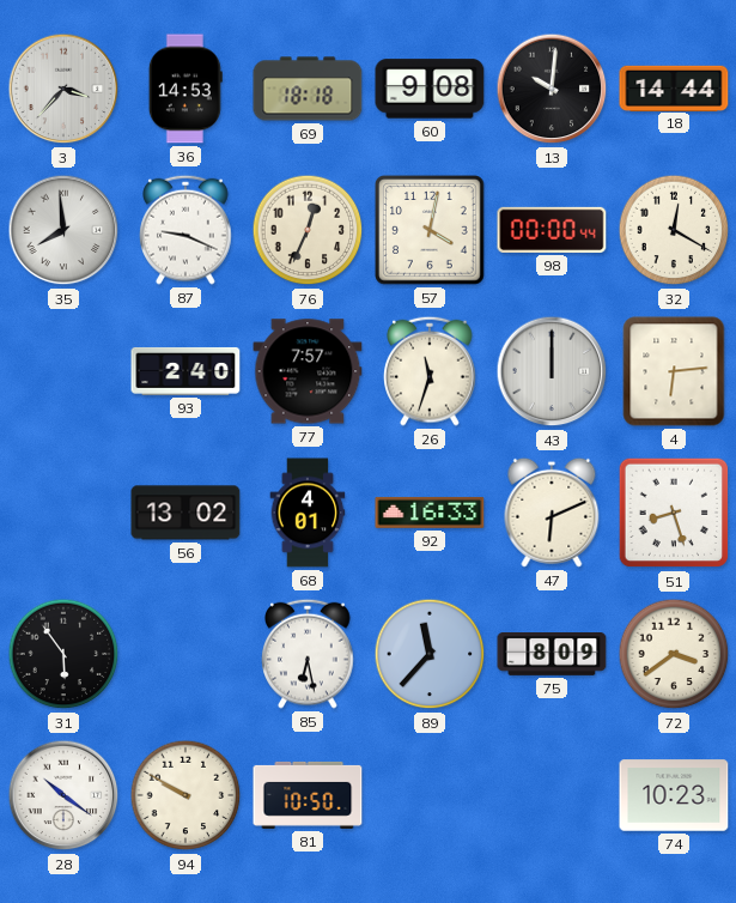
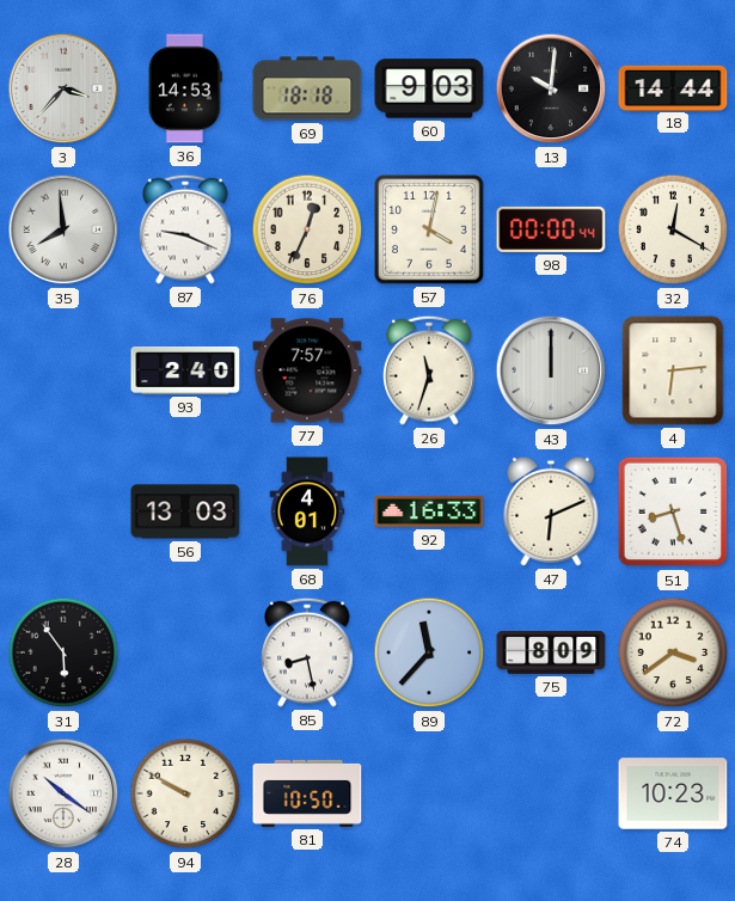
60: 9:08 -> 9:03 (429, 88)
56: 13:02 -> 13:03 (185, 511)
85: 6:28 -> 8:28 (307, 652)
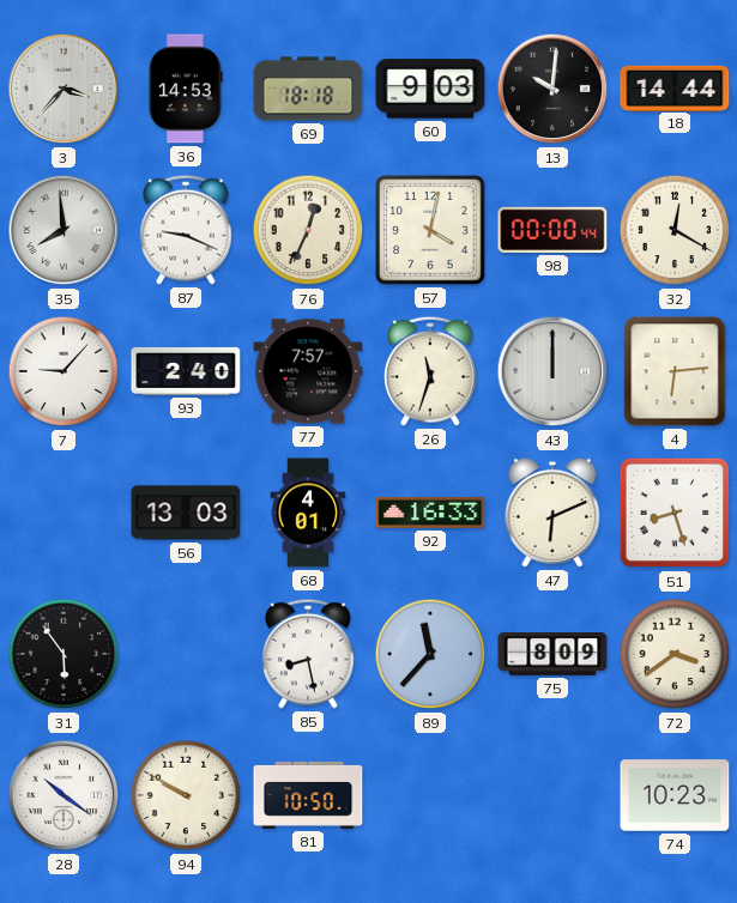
7: none -> 9:07 (64, 371)
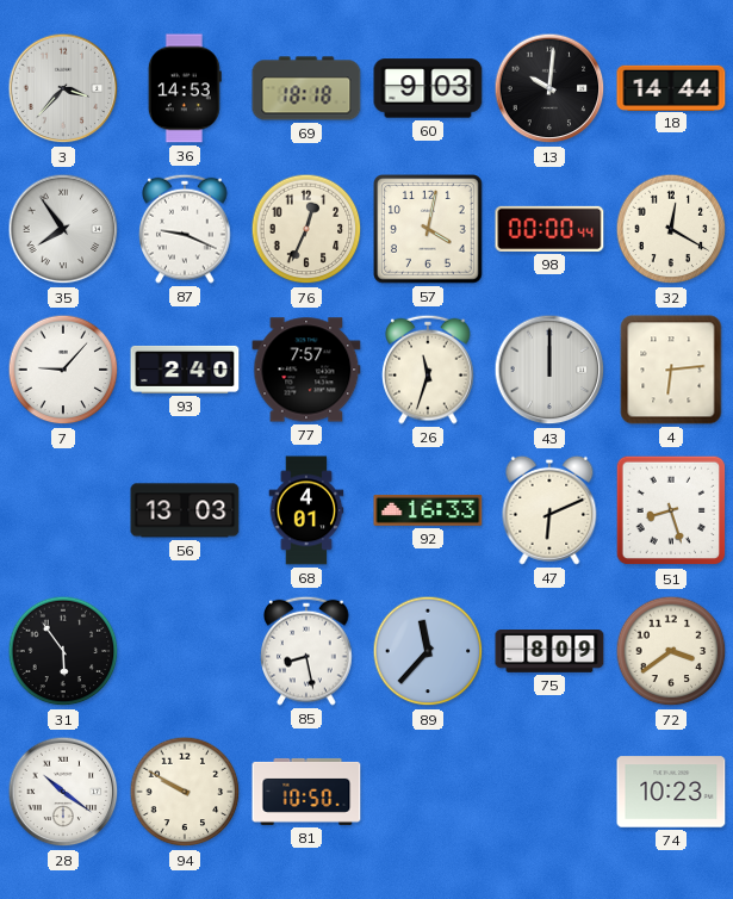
35: 7:59 -> 7:54 (63, 229)
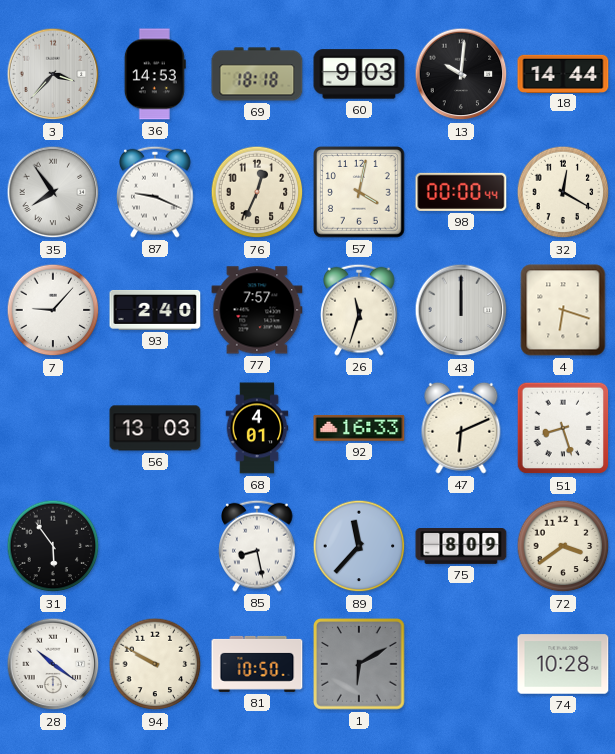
4: 6:14 -> 6:18 (563, 310)
1: none -> 6:10 (360, 665)
74: 10:23 -> 10:28 (563, 664)
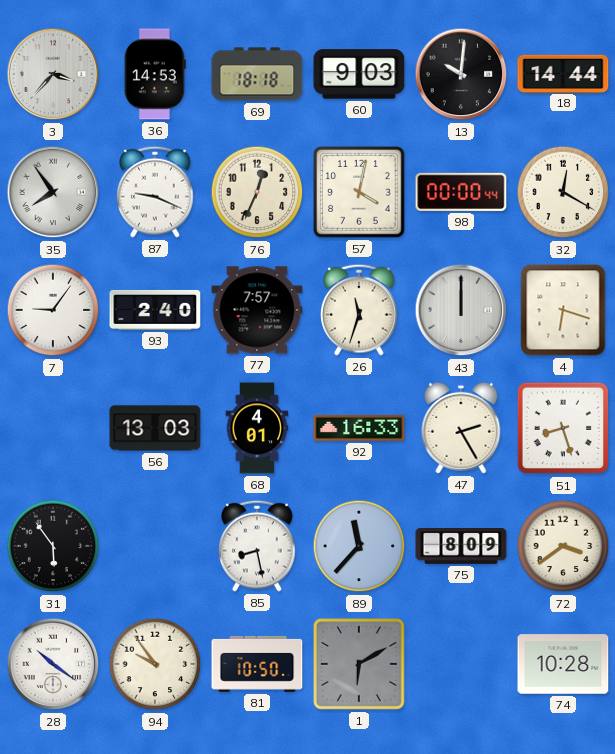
7: 9:07 -> 9:06 (53, 310)
47: 6:11 -> 2:25 (461, 428)
94: 9:50 -> 9:54 (155, 664)
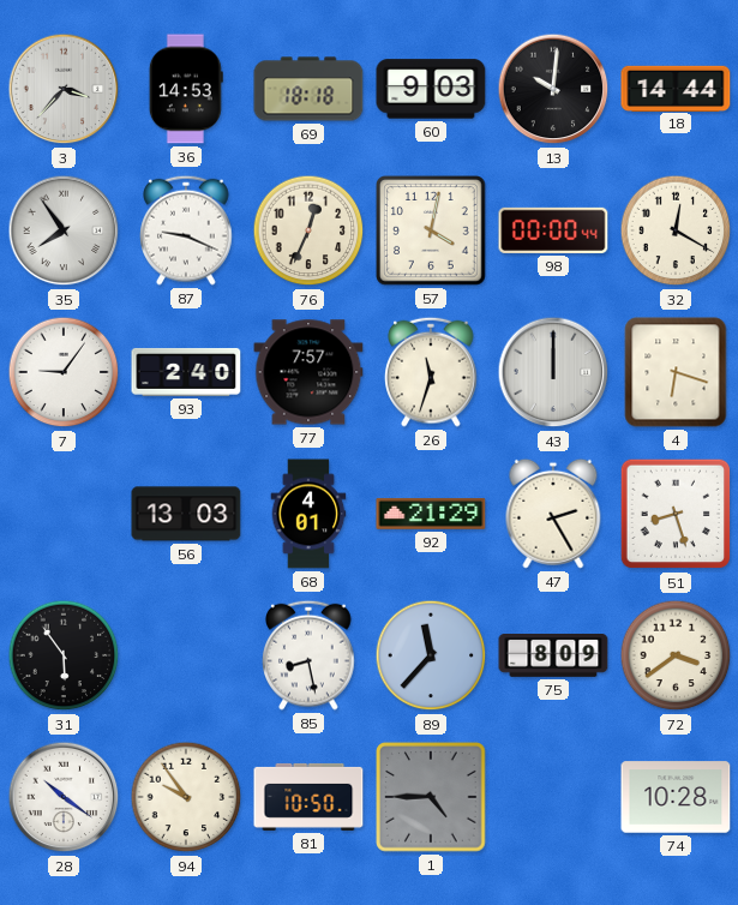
92: 16:33 -> 21:29 (431, 514)
1: 6:10 -> 4:45 (432, 798)
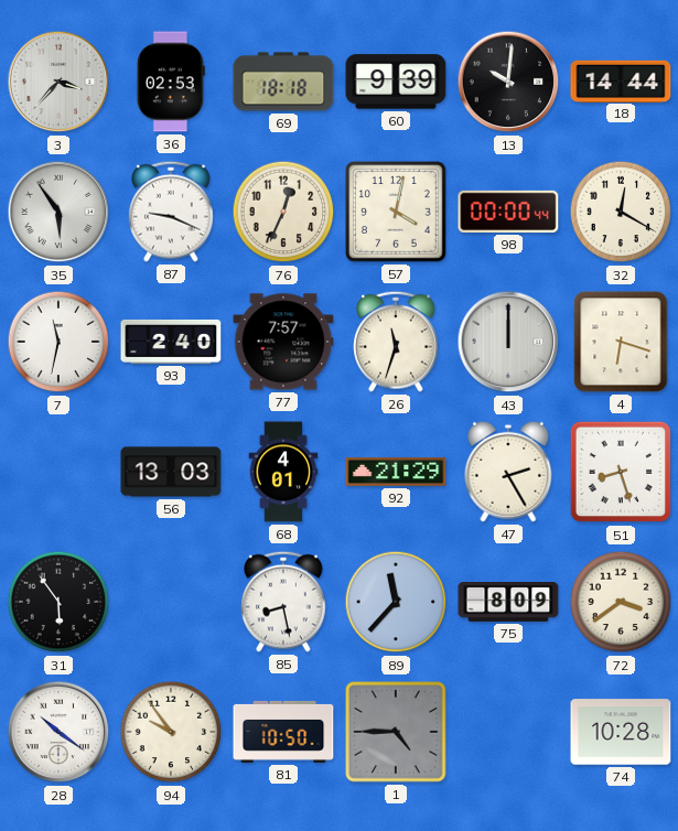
36: 14:53 -> 02:53 (171, 82)
60: 9:03 -> 9:39 (396, 82)
35: 7:54 -> 5:54 (58, 212)
7: 9:06 -> 11:32 (58, 342)
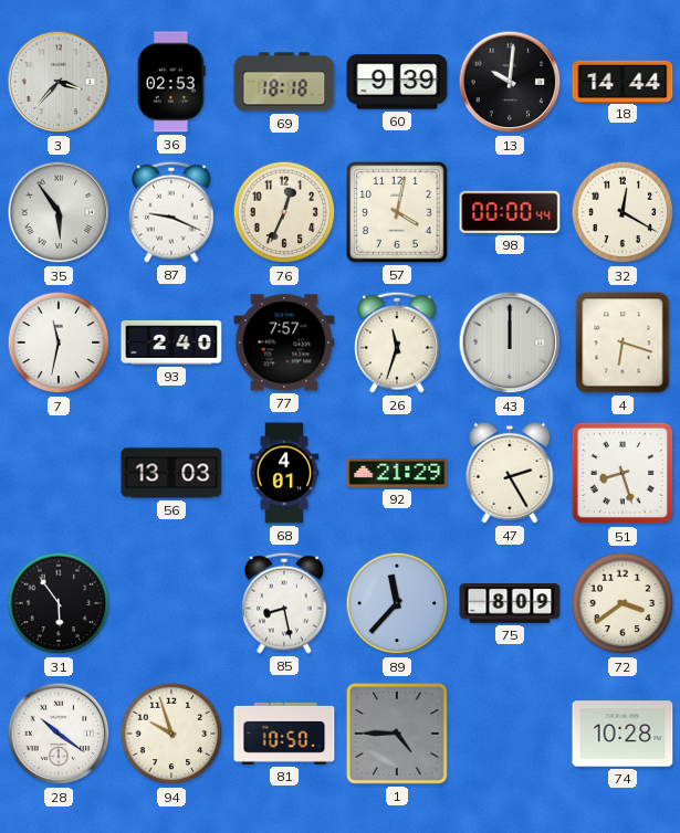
94: 9:54 -> 9:57 (171, 734)
